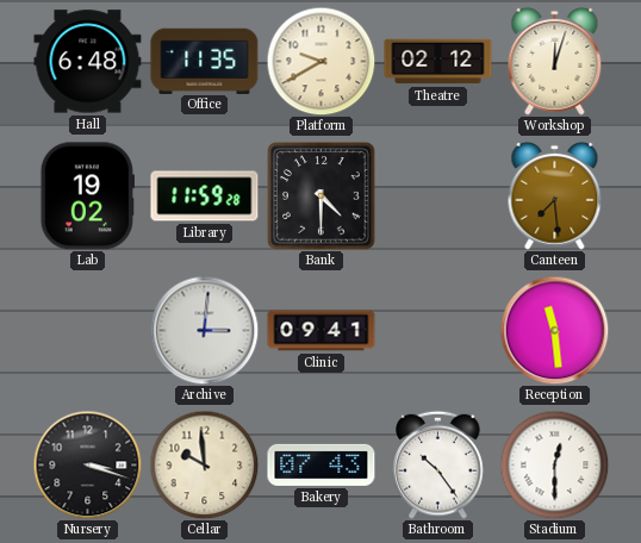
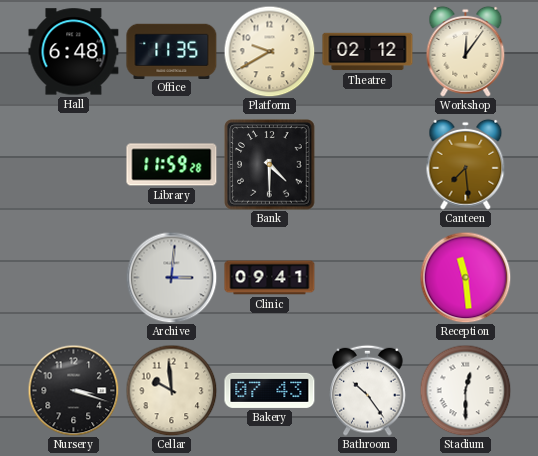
Workshop: 12:03 -> 12:06 (466, 51)
Lab: 19:02 -> none (87, 196)
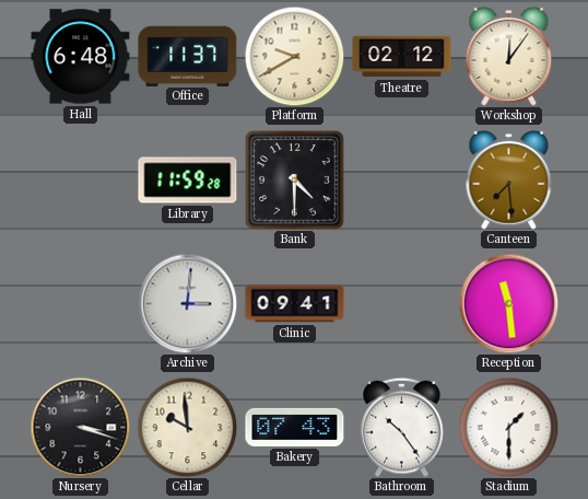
Office: 11:35 -> 11:37 (188, 56)
Stadium: 12:30 -> 1:30 (508, 427)
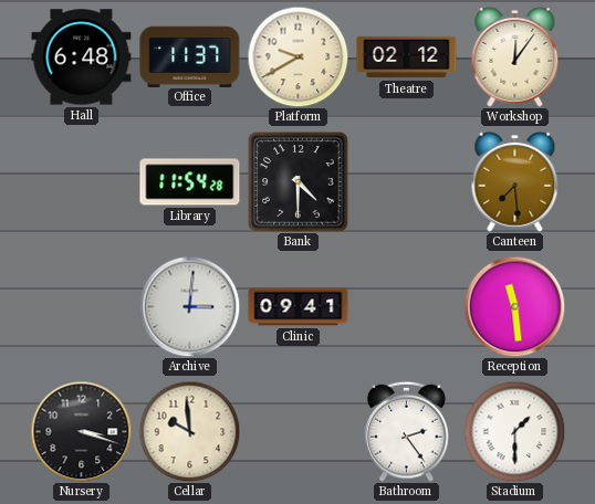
Library: 11:59 -> 11:54 (190, 182)
Bakery: 07:43 -> none (295, 427)
Bathroom: 10:24 -> 2:24 (407, 431)
